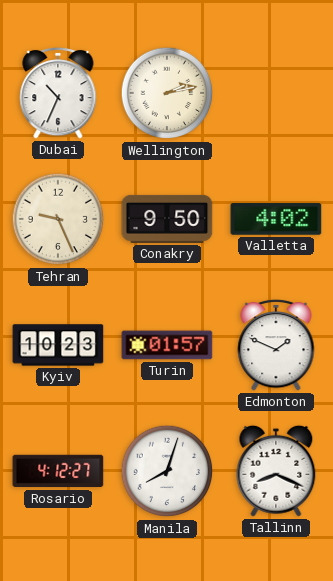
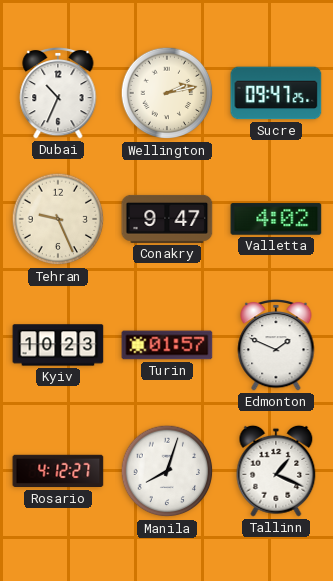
Sucre: none -> 09:47 (276, 93)
Conakry: 9:50 -> 9:47 (167, 219)
Tallinn: 8:19 -> 1:19 (276, 471)
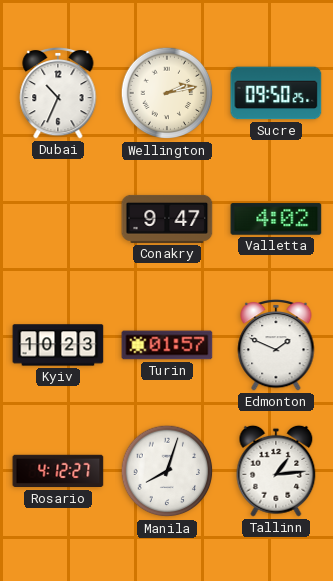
Sucre: 09:47 -> 09:50 (276, 93)
Tehran: 9:26 -> none (58, 219)
Tallinn: 1:19 -> 1:14 (276, 471)
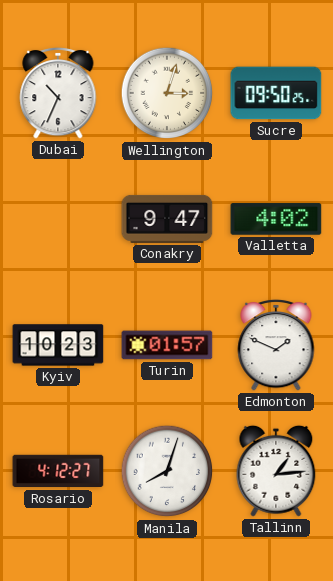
Wellington: 2:13 -> 3:03 (167, 93)
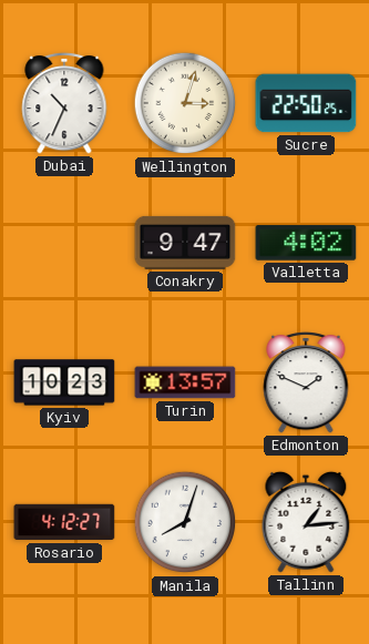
Sucre: 09:50 -> 22:50 (306, 103)
Turin: 01:57 -> 13:57 (185, 382)
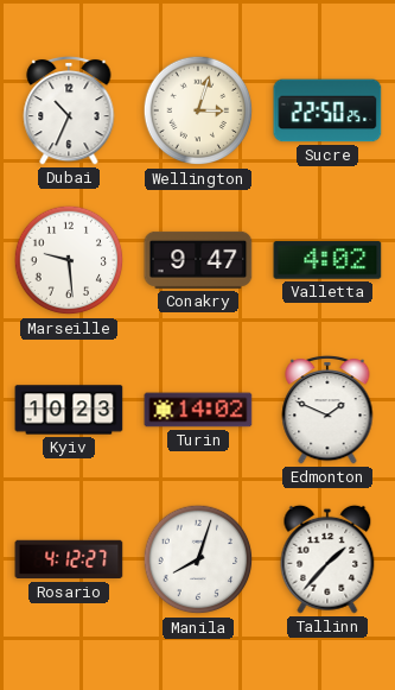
Marseille: none -> 9:29 (69, 260)
Turin: 13:57 -> 14:02 (198, 410)
Tallinn: 1:14 -> 1:37 (327, 559)
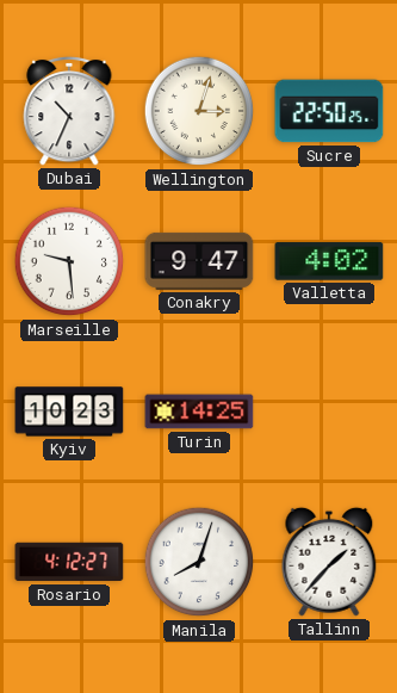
Turin: 14:02 -> 14:25 (199, 412)
Edmonton: 1:49 -> none (327, 410)
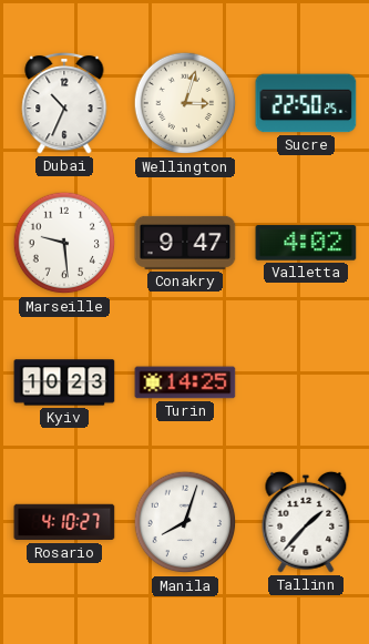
Rosario: 4:12 -> 4:10 (64, 522)
